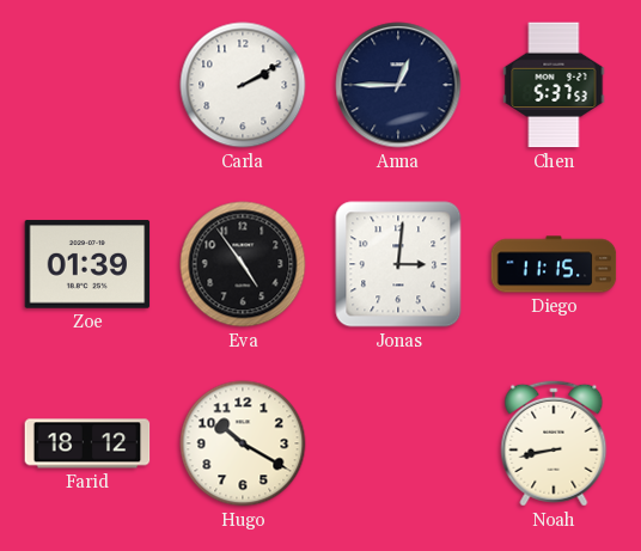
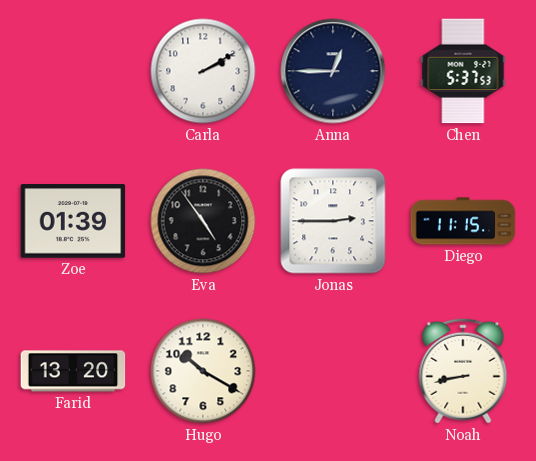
Jonas: 3:01 -> 2:45 (333, 221)
Farid: 18:12 -> 13:20 (73, 371)
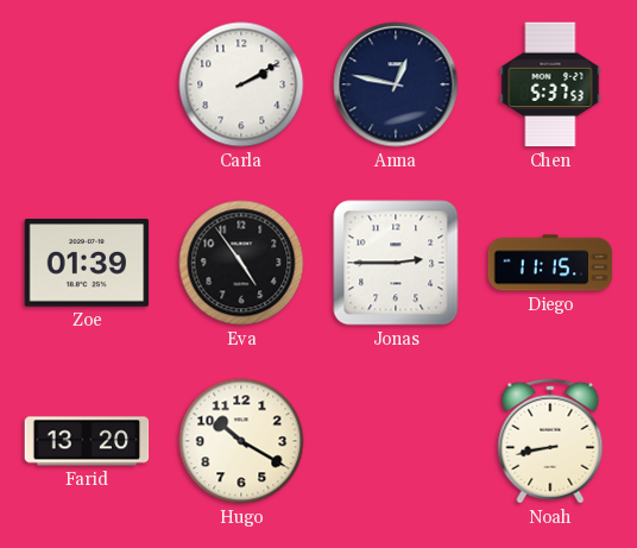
Anna: 12:45 -> 12:47 (396, 84)
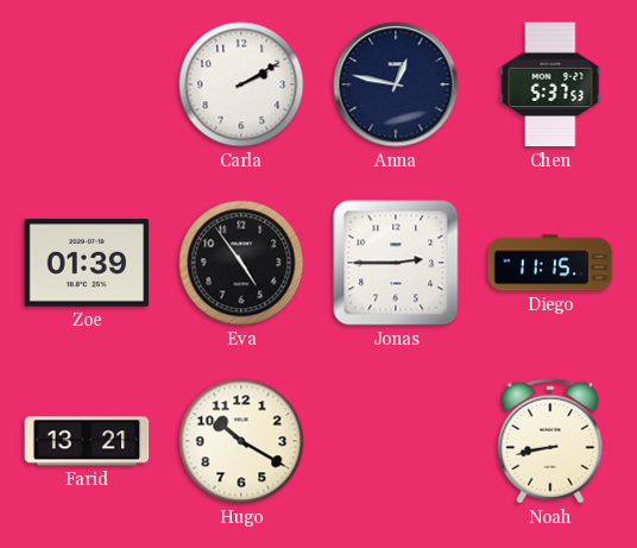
Farid: 13:20 -> 13:21 (87, 441)
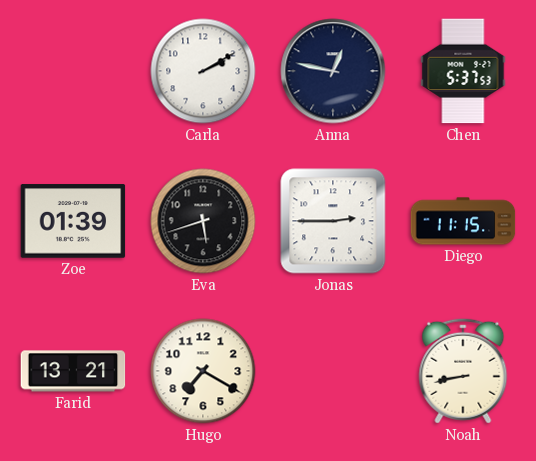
Eva: 4:54 -> 5:42 (203, 221)
Hugo: 10:20 -> 7:20 (203, 371)
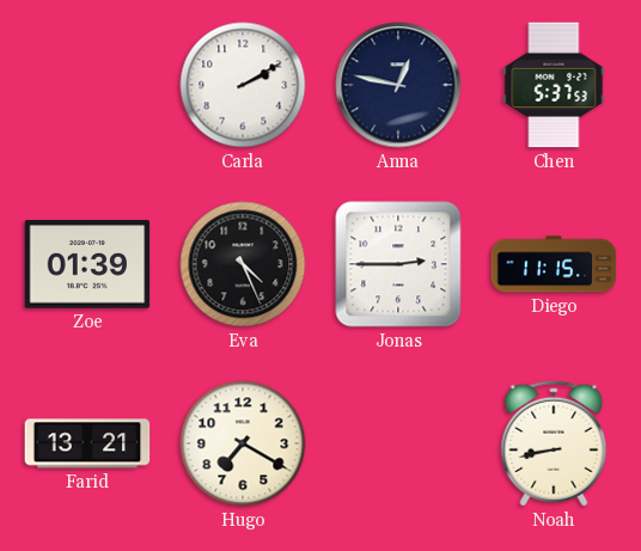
Eva: 5:42 -> 4:26 (243, 264)
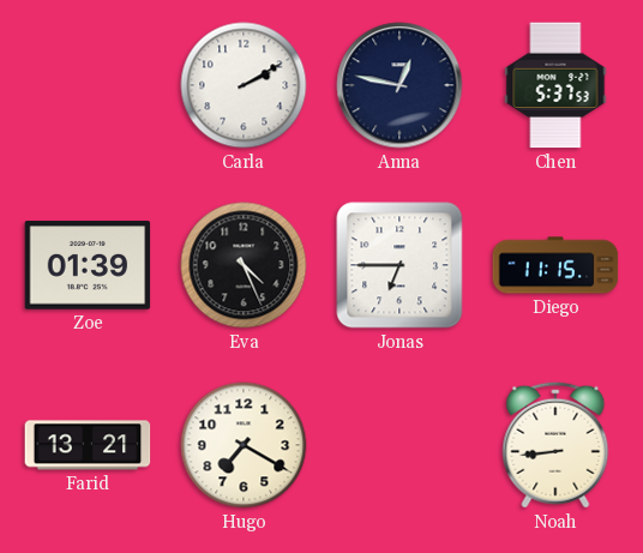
Jonas: 2:45 -> 6:45 (399, 265)
Noah: 8:43 -> 8:44 (555, 445)
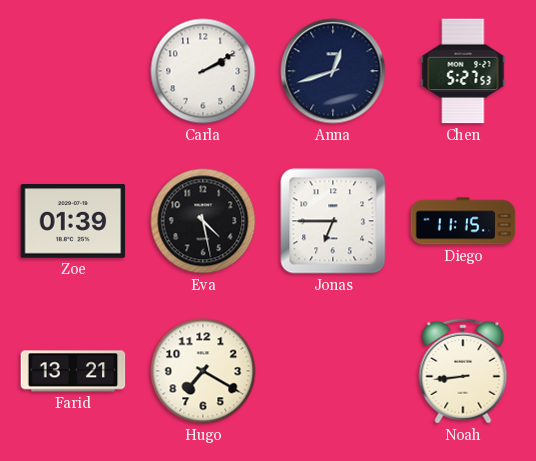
Anna: 12:47 -> 12:42 (333, 71)
Chen: 5:37 -> 5:27 (463, 71)
Eva: 4:26 -> 4:28 (203, 221)
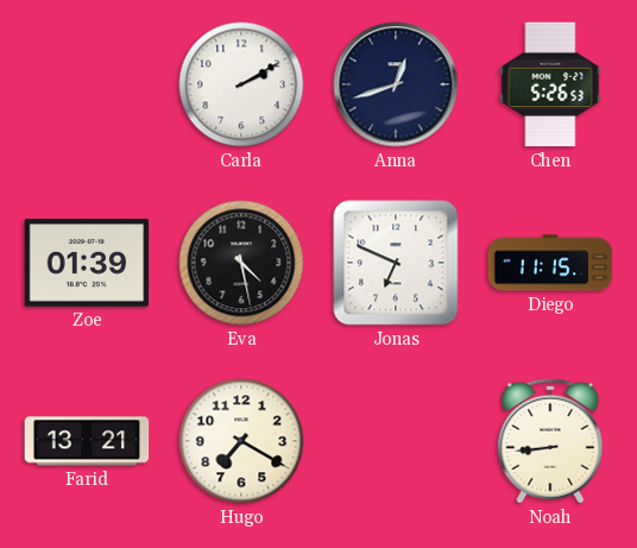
Chen: 5:27 -> 5:26 (550, 84)
Jonas: 6:45 -> 6:49 (396, 263)
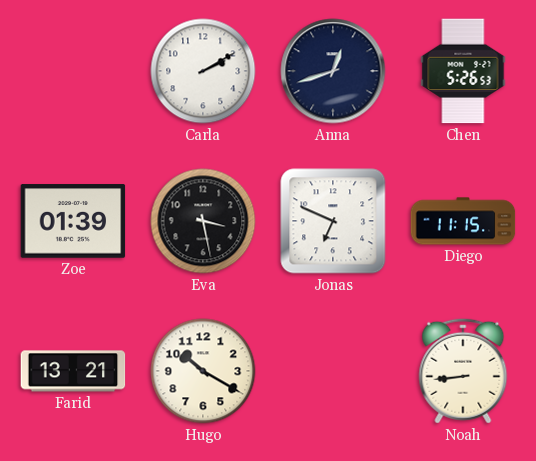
Eva: 4:28 -> 3:28 (203, 221)
Hugo: 7:20 -> 10:20 (203, 371)
